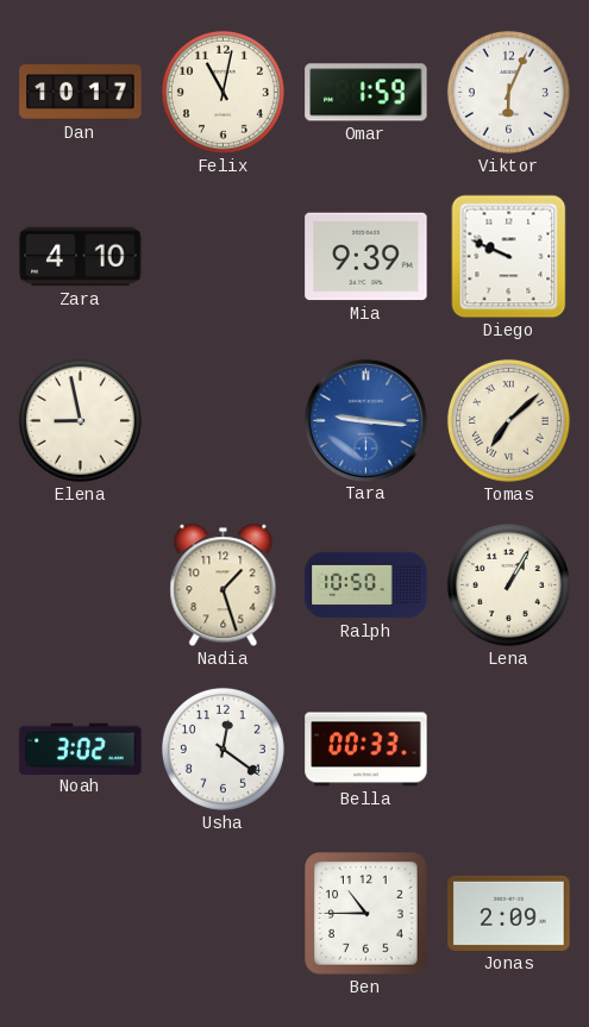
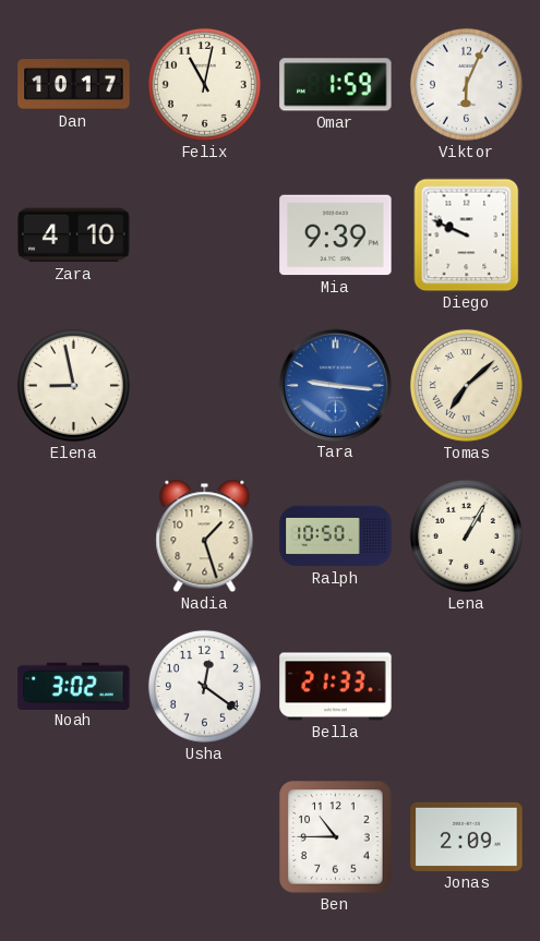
Bella: 00:33 -> 21:33 (336, 687)
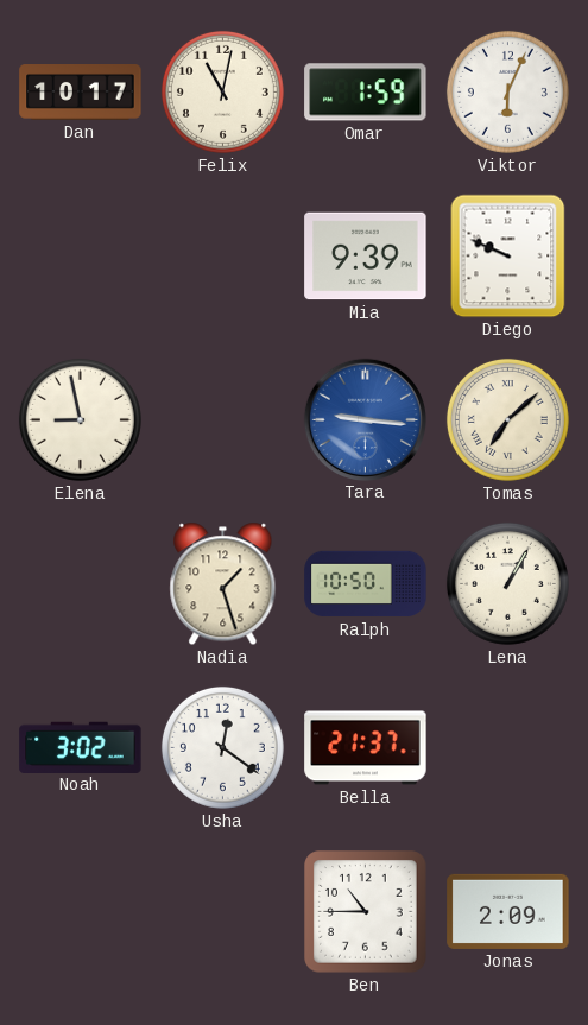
Zara: 4:10 -> none (74, 236)
Bella: 21:33 -> 21:37 (366, 748)
